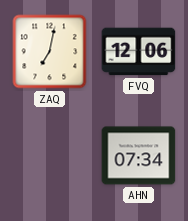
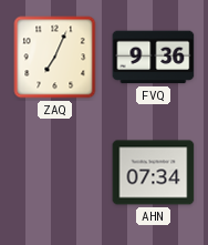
ZAQ: 7:02 -> 7:04 (55, 58)
FVQ: 12:06 -> 9:36 (154, 58)
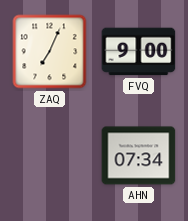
FVQ: 9:36 -> 9:00 (139, 52)
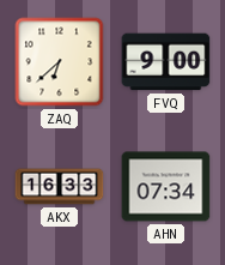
ZAQ: 7:04 -> 6:38 (60, 62)
AKX: none -> 16:33 (60, 187)
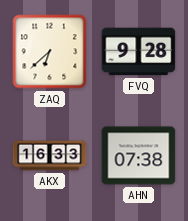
FVQ: 9:00 -> 9:28 (139, 52)
AHN: 07:34 -> 07:38 (139, 156)
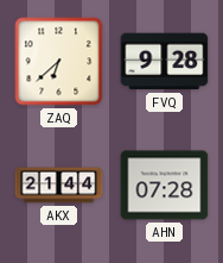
AKX: 16:33 -> 21:44 (59, 186)
AHN: 07:38 -> 07:28 (165, 186)
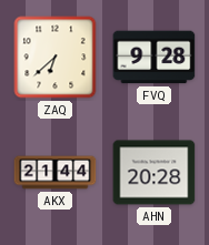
AHN: 07:28 -> 20:28 (155, 173)
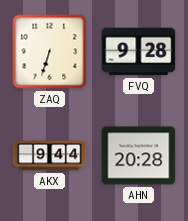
ZAQ: 6:38 -> 6:33 (50, 52)
AKX: 21:44 -> 9:44 (50, 156)
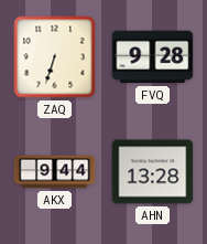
AHN: 20:28 -> 13:28 (153, 172)
